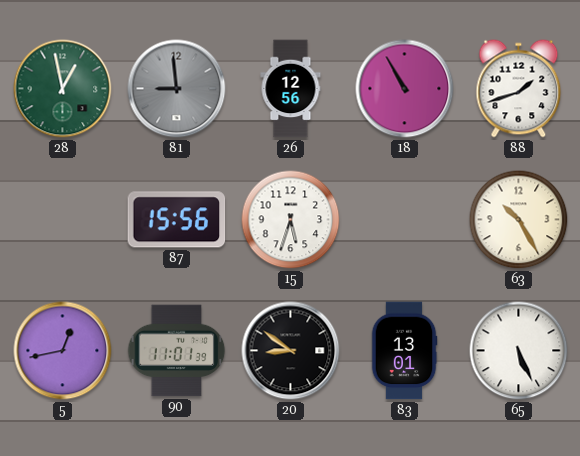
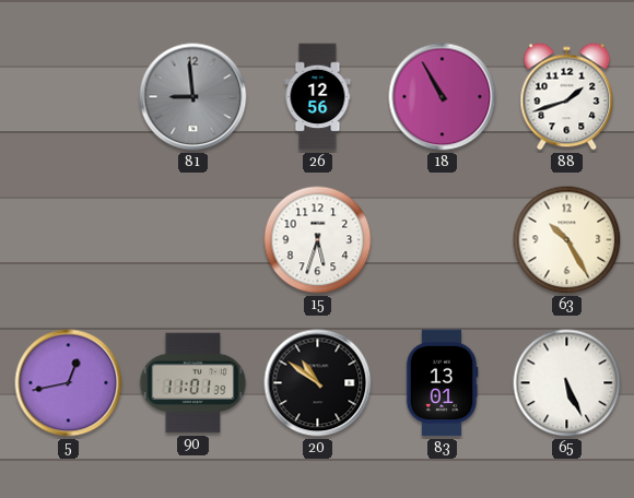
28: 12:58 -> none (63, 89)
87: 15:56 -> none (177, 220)
20: 8:51 -> 10:51 (318, 383)
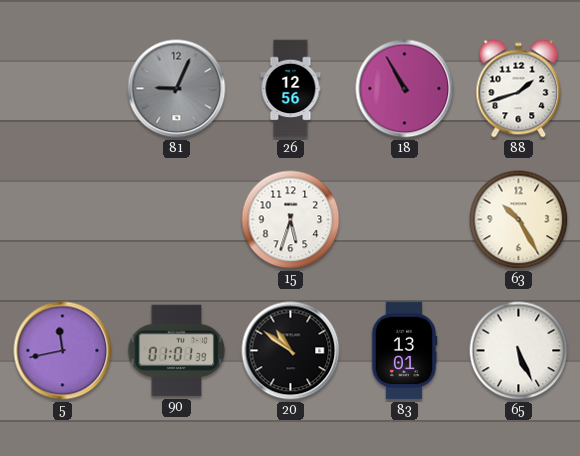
81: 8:59 -> 9:04 (177, 89)
5: 12:43 -> 11:43 (63, 351)
90: 11:01 -> 01:01 (177, 351)
